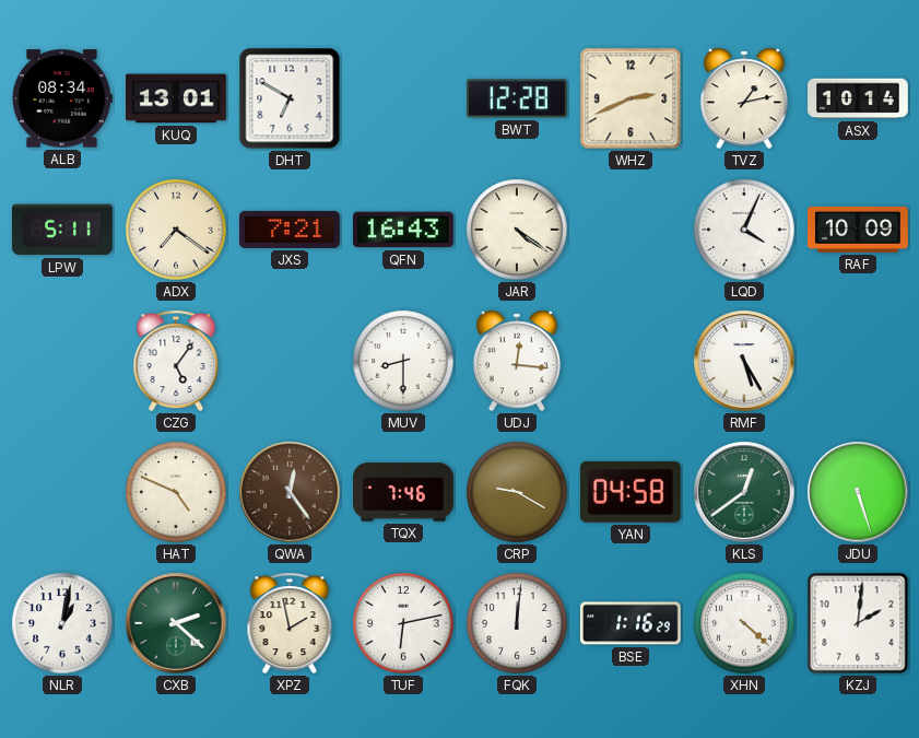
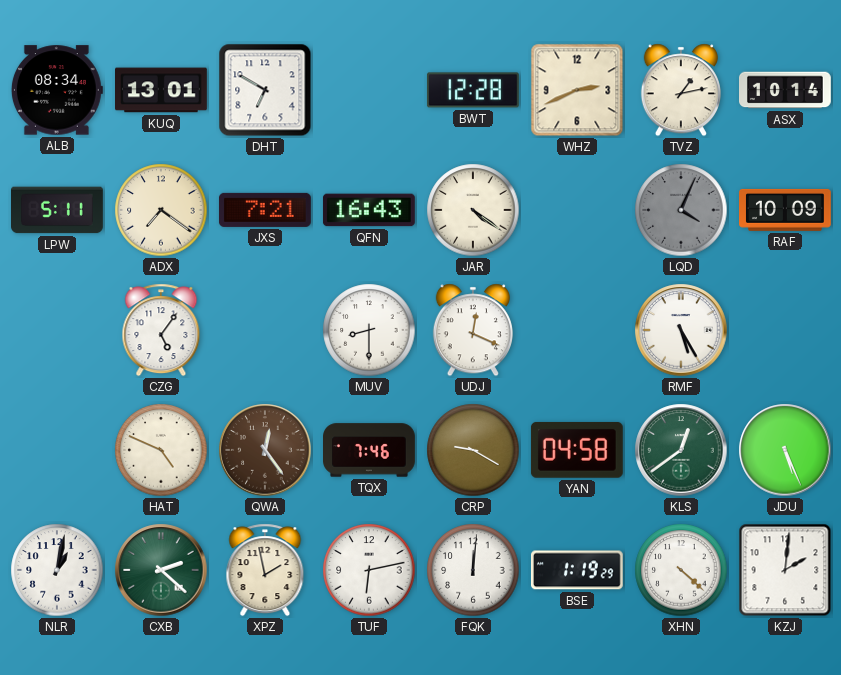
LQD dial: white -> grey (681, 210)
UDJ: 12:16 -> 12:19 (473, 330)
JDU: 5:27 -> 5:26 (785, 450)
BSE: 1:16 -> 1:19 (577, 570)
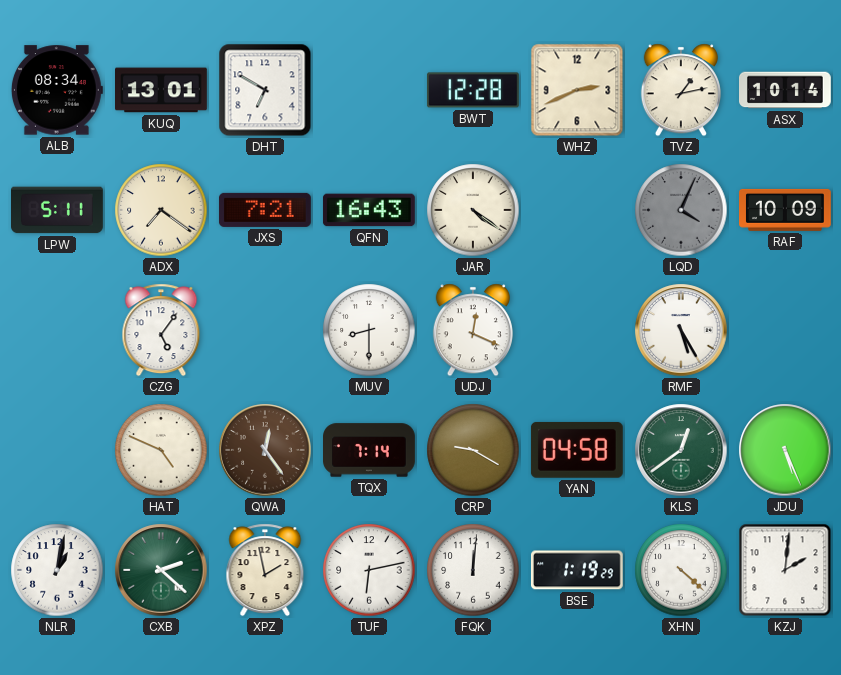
TQX: 7:46 -> 7:14 (370, 450)
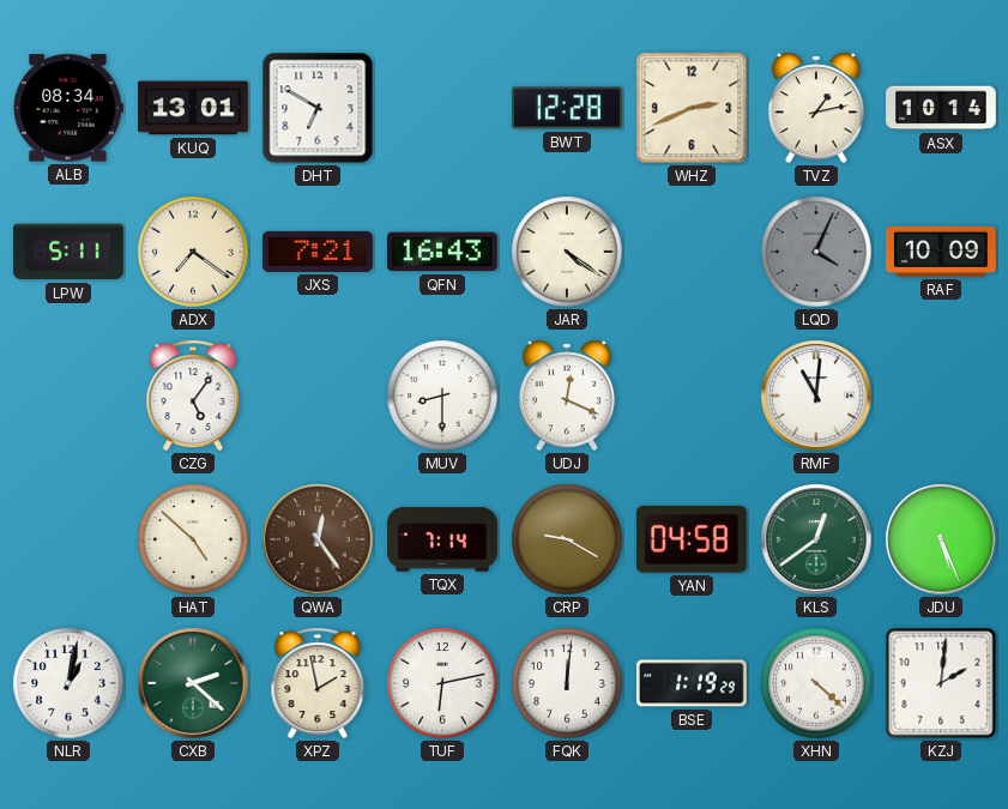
RMF: 5:25 -> 11:01 (816, 396)
HAT: 4:49 -> 4:52 (193, 539)
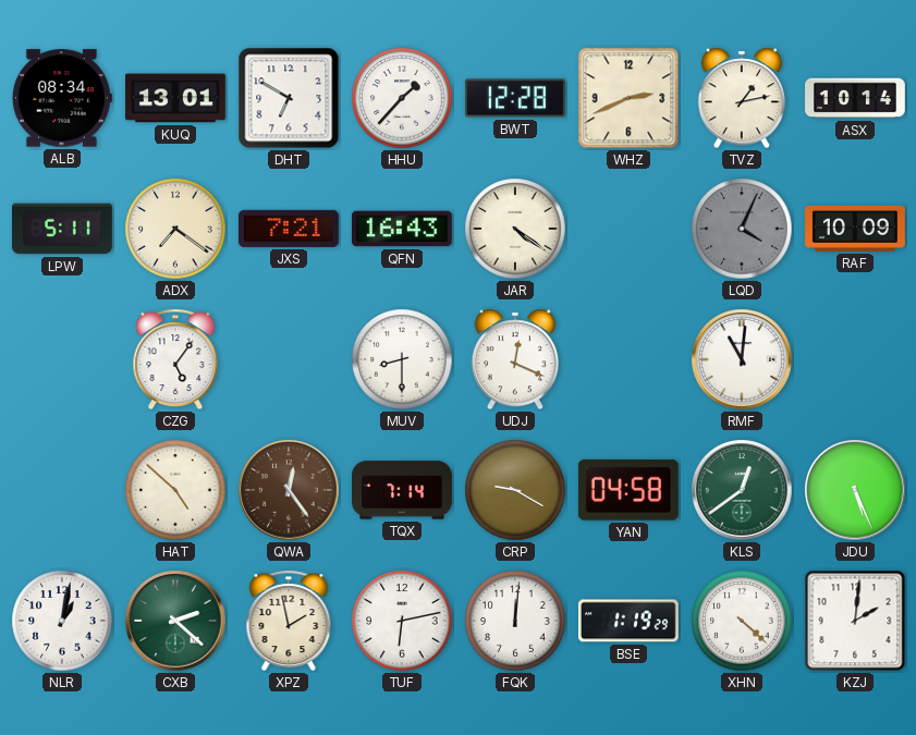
HHU: none -> 1:37 (402, 98)
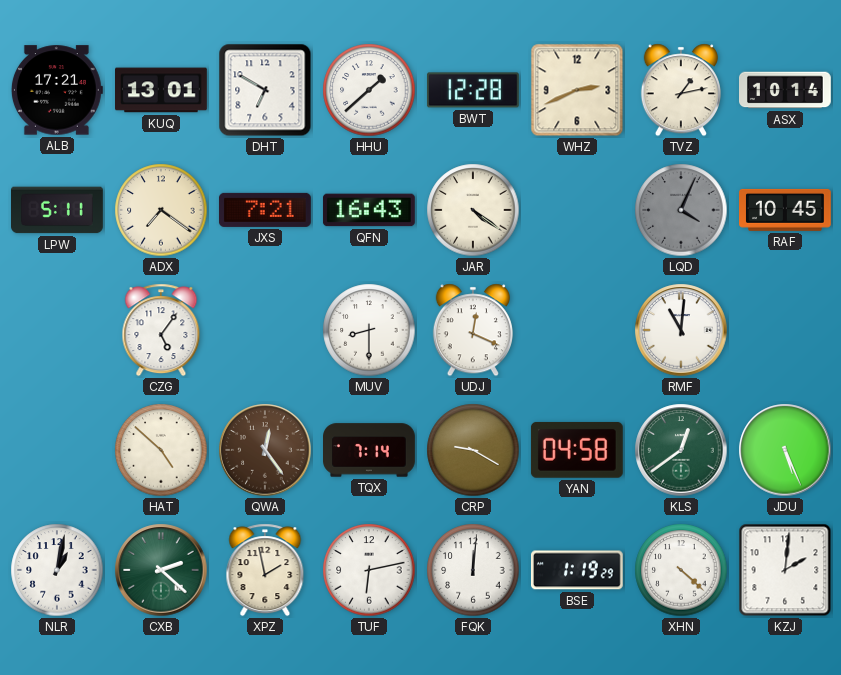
ALB: 08:34 -> 17:21 (57, 90)
HHU: 1:37 -> 1:38 (369, 90)
RAF: 10:09 -> 10:45 (786, 210)
